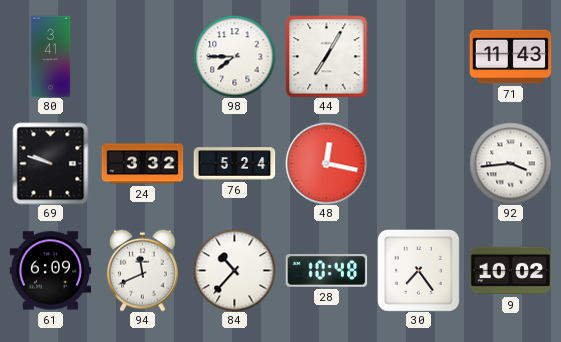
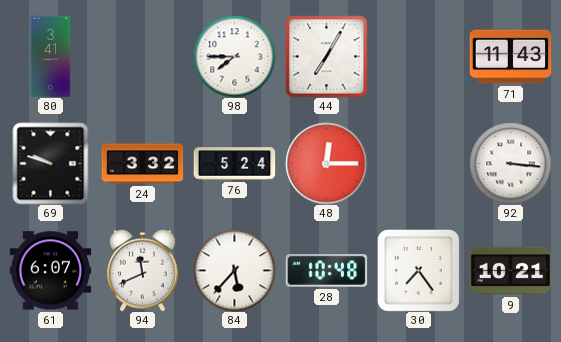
48: 12:17 -> 12:15 (326, 163)
92: 3:44 -> 3:16 (510, 163)
61: 6:09 -> 6:07 (50, 271)
84: 10:37 -> 5:37 (234, 270)
9: 10:02 -> 10:21 (510, 271)
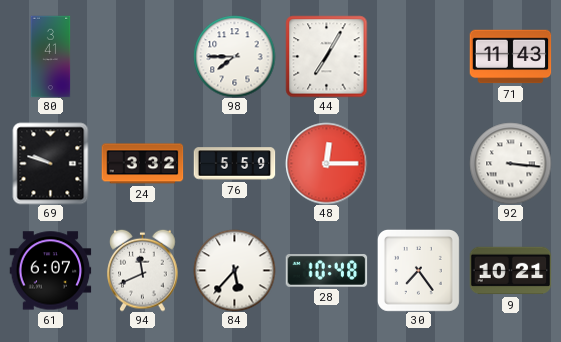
76: 5:24 -> 5:59 (234, 164)
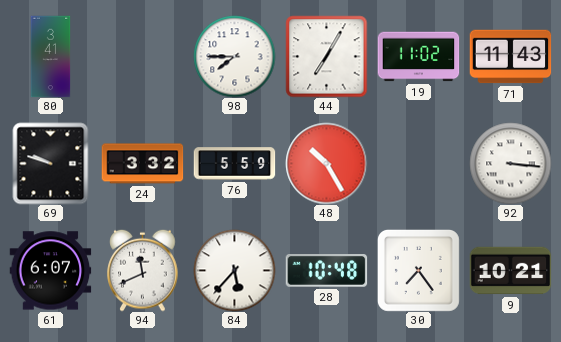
19: none -> 11:02 (418, 57)
48: 12:15 -> 10:25 (326, 163)
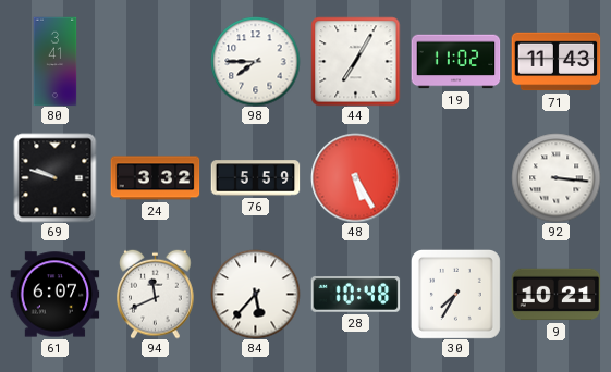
48: 10:25 -> 5:25 (355, 177)
30: 7:24 -> 7:35 (455, 294)
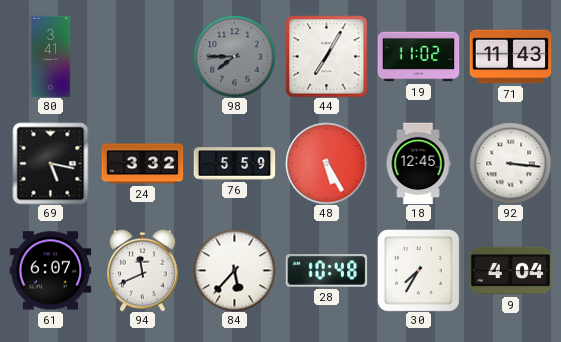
98 dial: white -> grey (234, 56)
69: 9:48 -> 5:17 (51, 163)
18: none -> 12:45 (418, 163)
9: 10:21 -> 4:04 (510, 271)
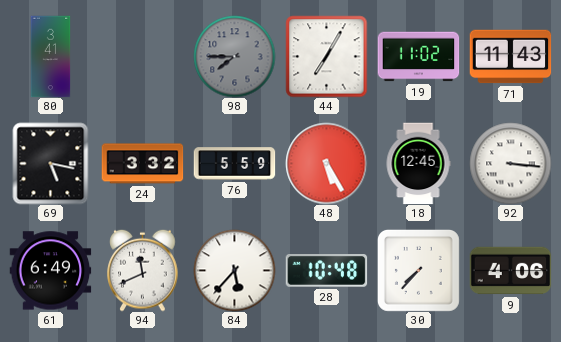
61: 6:07 -> 6:49 (50, 271)
30: 7:35 -> 7:37 (418, 270)
9: 4:04 -> 4:06 (510, 271)
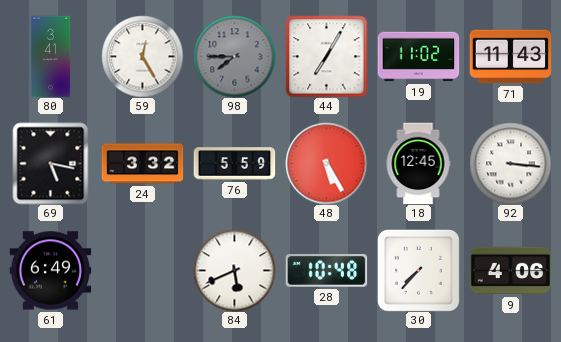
59: none -> 12:25 (142, 56)
94: 11:41 -> none (143, 270)
84: 5:37 -> 5:41 (234, 270)
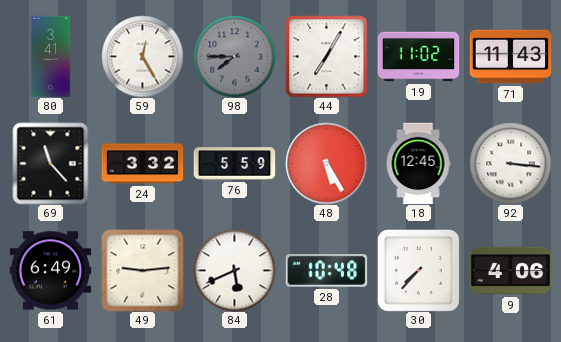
69: 5:17 -> 11:23 (51, 163)
49: none -> 9:14 (142, 270)
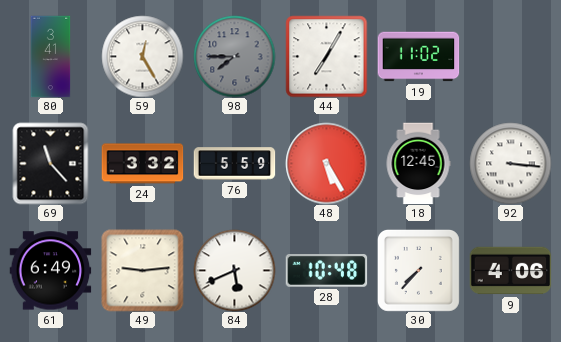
71: 11:43 -> none (510, 57)
